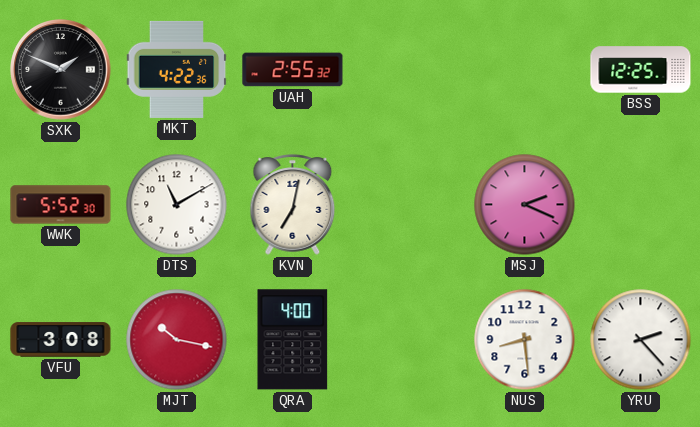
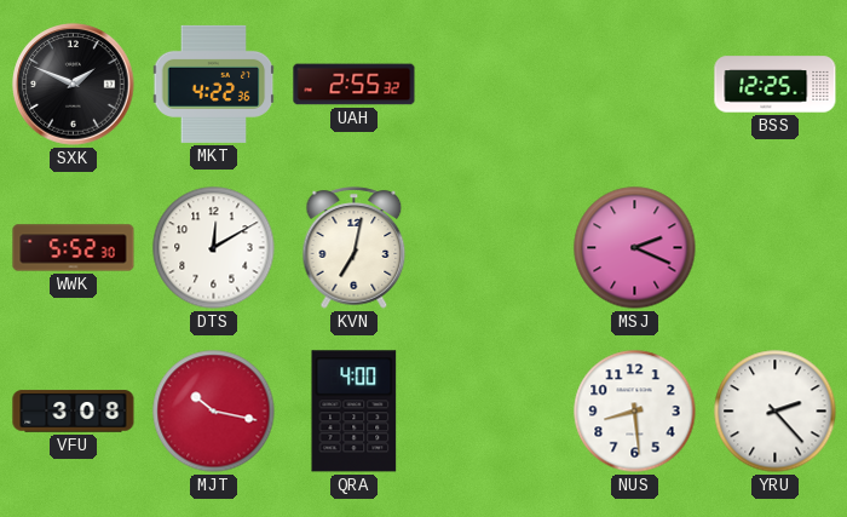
DTS: 11:10 -> 12:10 (214, 248)
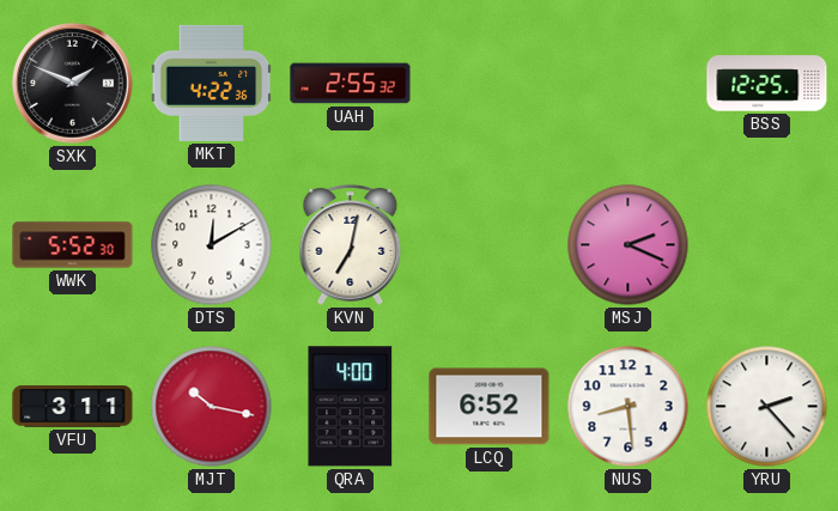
VFU: 3:08 -> 3:11 (73, 407)
LCQ: none -> 6:52 (490, 407)
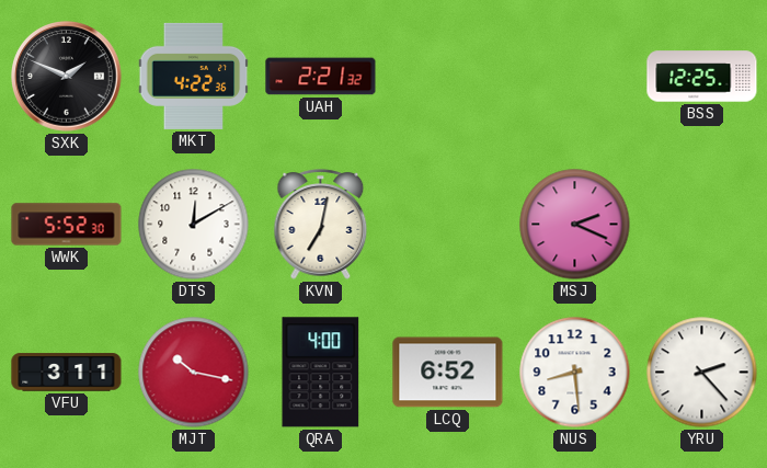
UAH: 2:55 -> 2:21 (321, 77)
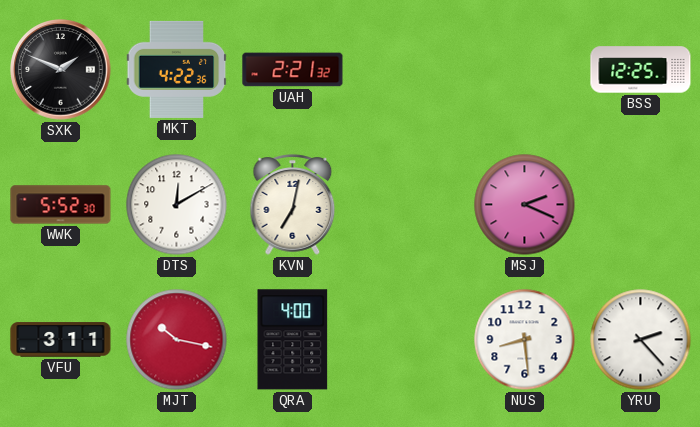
LCQ: 6:52 -> none (448, 373)
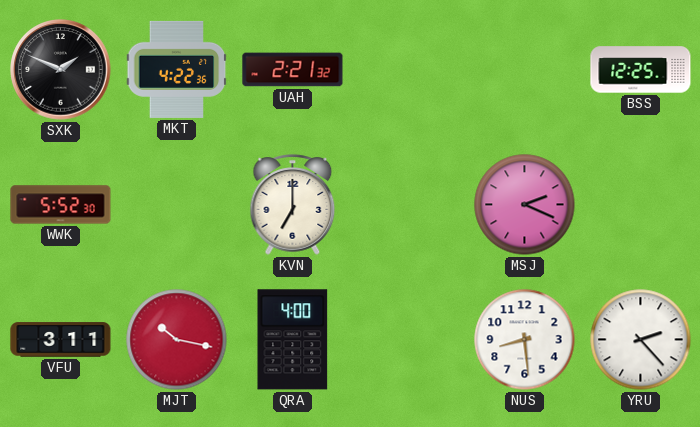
DTS: 12:10 -> none (177, 205)
KVN: 7:02 -> 7:00 (293, 205)
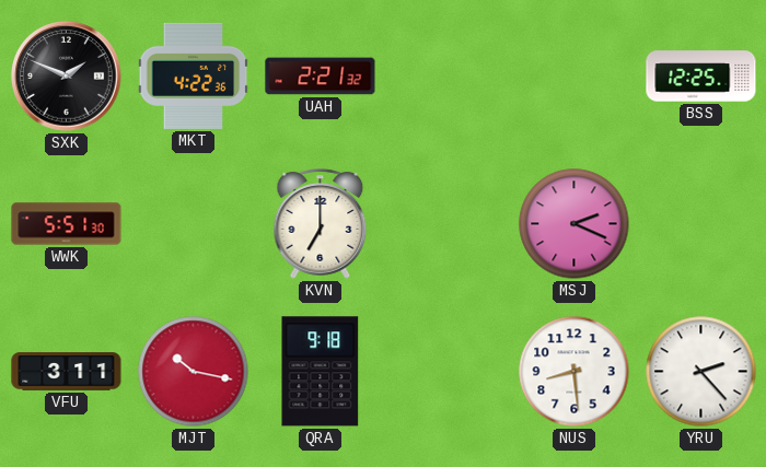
WWK: 5:52 -> 5:51 (67, 224)
QRA: 4:00 -> 9:18 (321, 372)
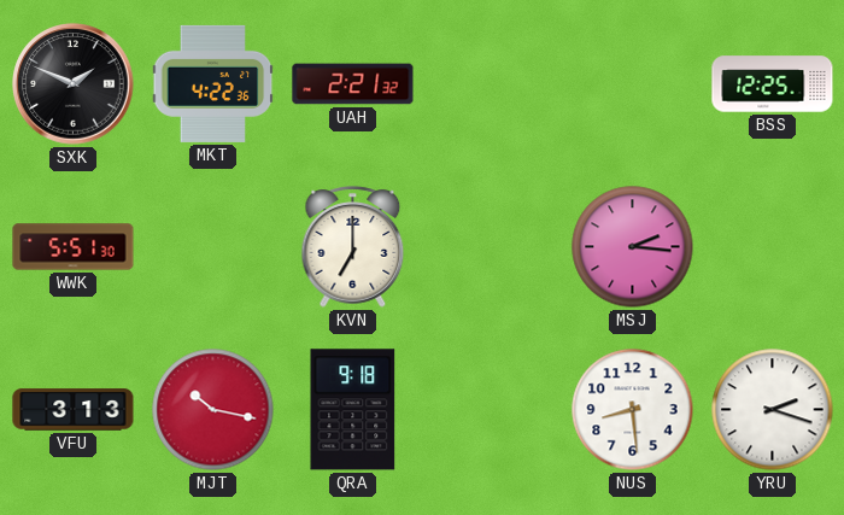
MSJ: 2:19 -> 2:16 (633, 247)
VFU: 3:11 -> 3:13 (74, 410)
YRU: 2:23 -> 2:18 (773, 410)
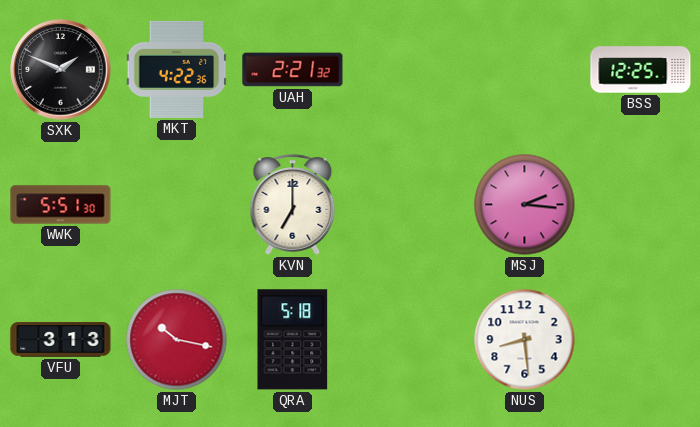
QRA: 9:18 -> 5:18 (293, 340)
YRU: 2:18 -> none (773, 410)
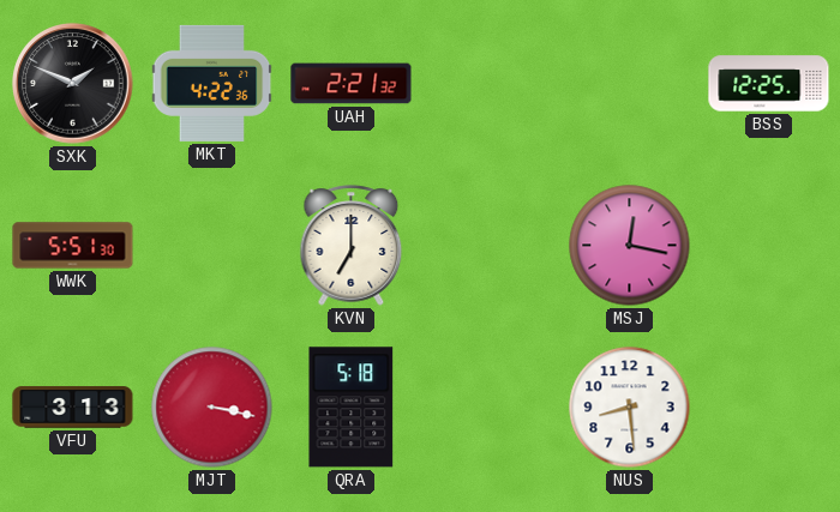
MSJ: 2:16 -> 12:17 (630, 246)
MJT: 10:17 -> 3:17 (212, 408)
